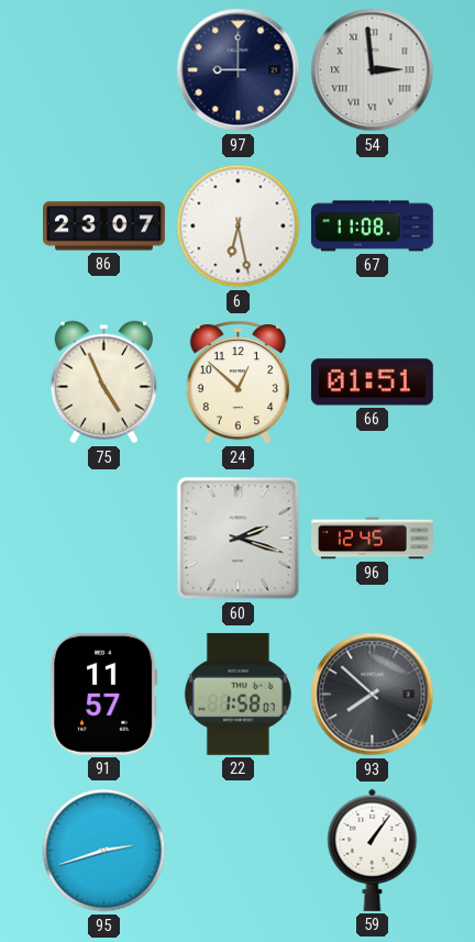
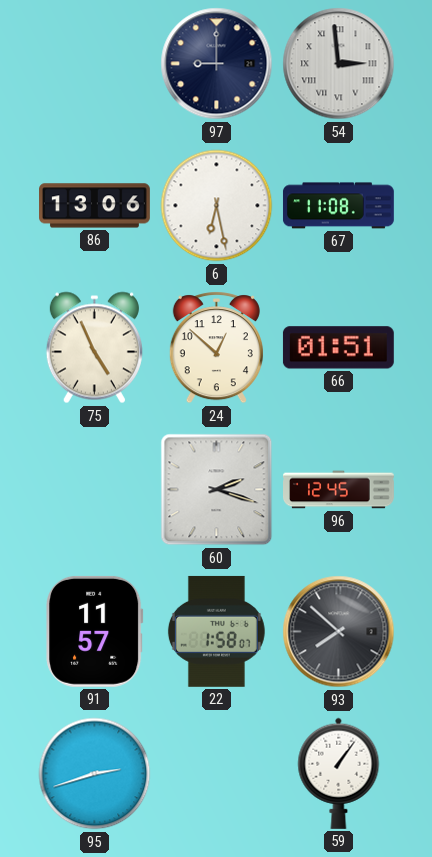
86: 23:07 -> 13:06 (95, 206)
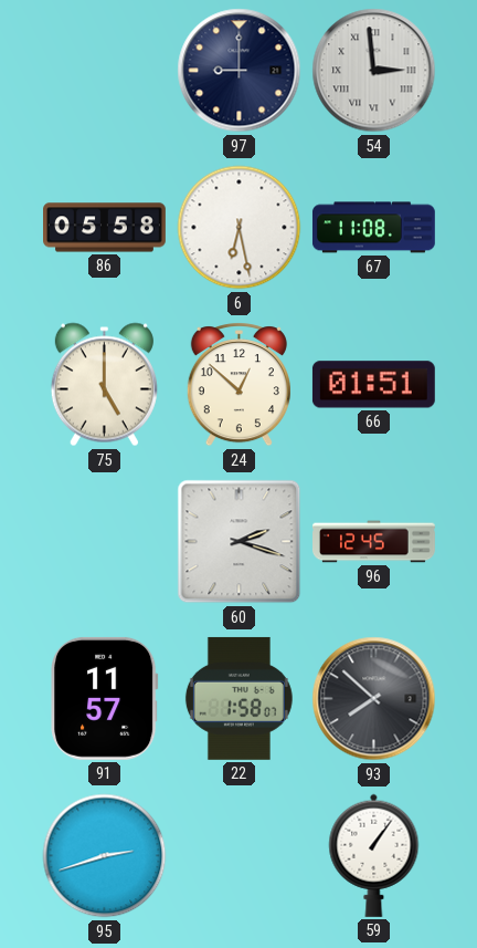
86: 13:06 -> 05:58 (105, 228)
75: 4:56 -> 5:00 (104, 385)
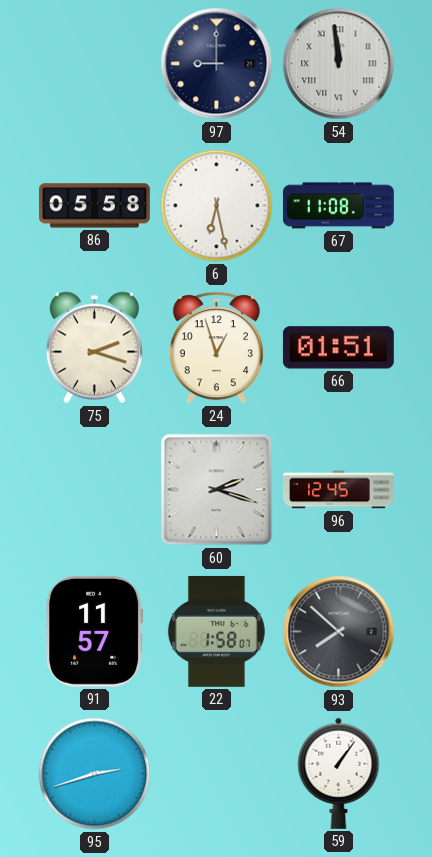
54: 2:59 -> 11:59 (339, 64)
75: 5:00 -> 2:18 (94, 348)
24: 12:52 -> 12:57 (216, 348)
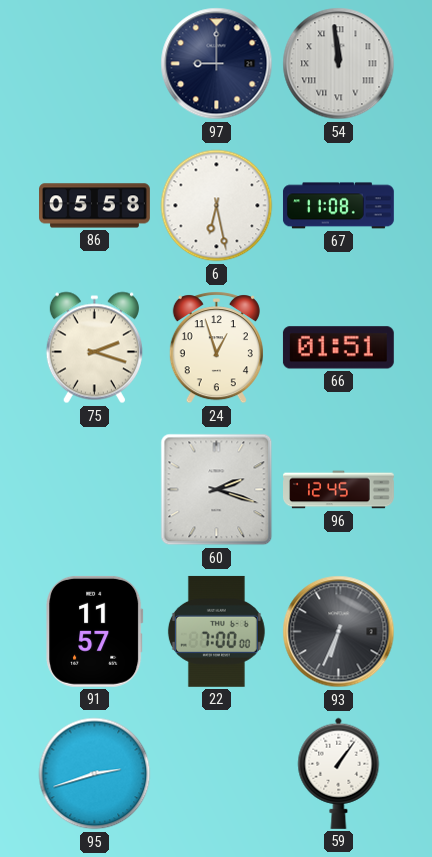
22: 1:58 -> 7:00 (216, 631)
93: 7:52 -> 6:34 (339, 632)
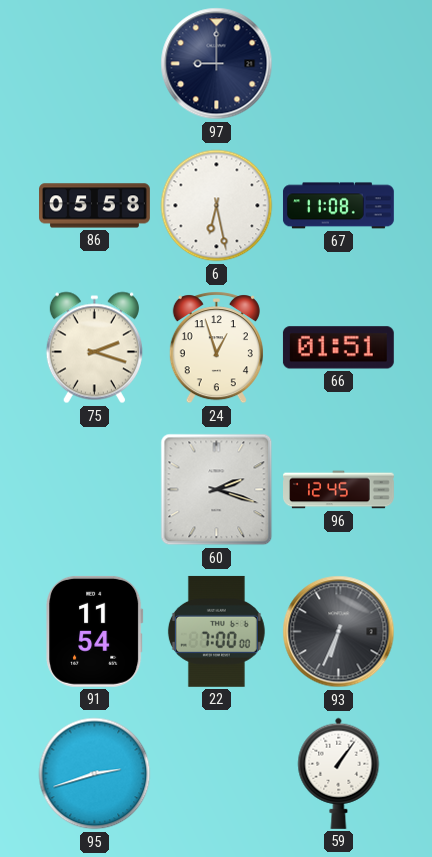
54: 11:59 -> none (339, 64)
91: 11:57 -> 11:54 (95, 631)
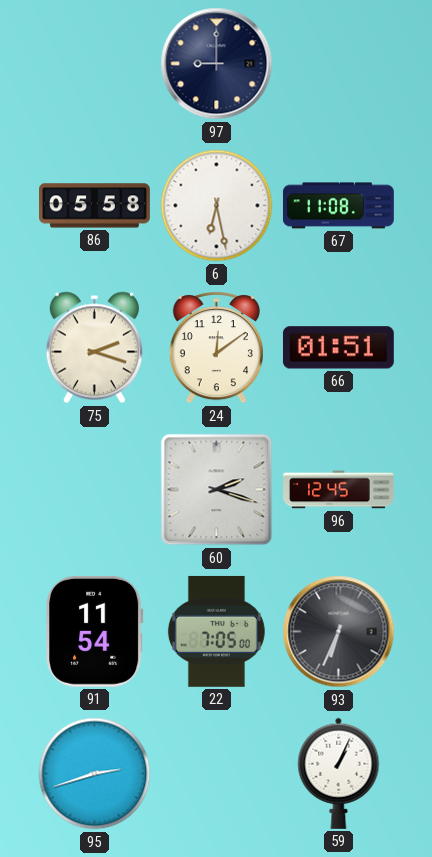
24: 12:57 -> 12:09 (216, 348)
22: 7:00 -> 7:05 (216, 631)
59: 1:06 -> 1:04 (339, 773)
